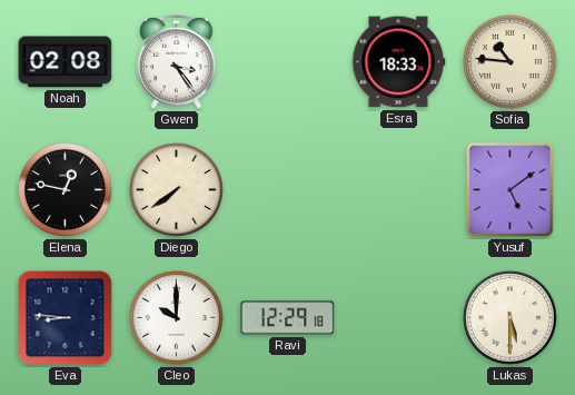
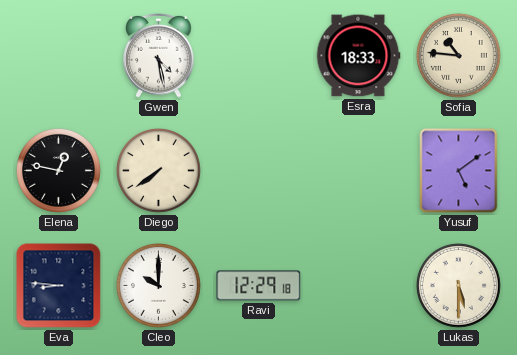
Noah: 02:08 -> none (66, 62)
Gwen: 3:24 -> 4:28 (159, 55)
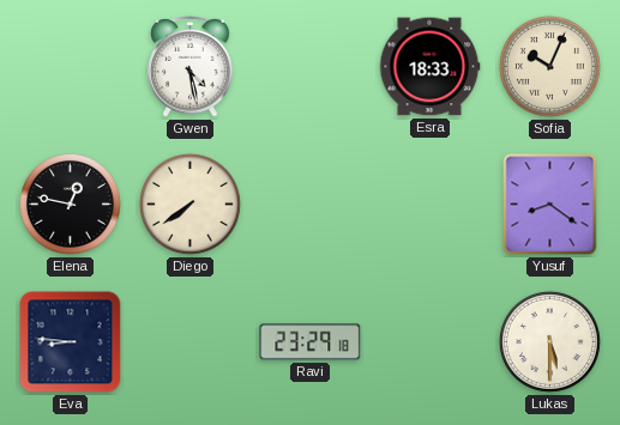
Sofia: 10:46 -> 10:04 (549, 66)
Yusuf: 5:09 -> 8:21 (550, 205)
Cleo: 10:00 -> none (158, 285)
Ravi: 12:29 -> 23:29 (311, 342)
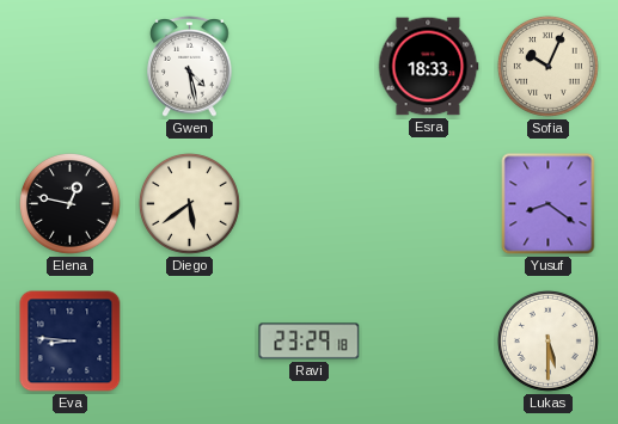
Diego: 7:39 -> 5:39 (189, 203)
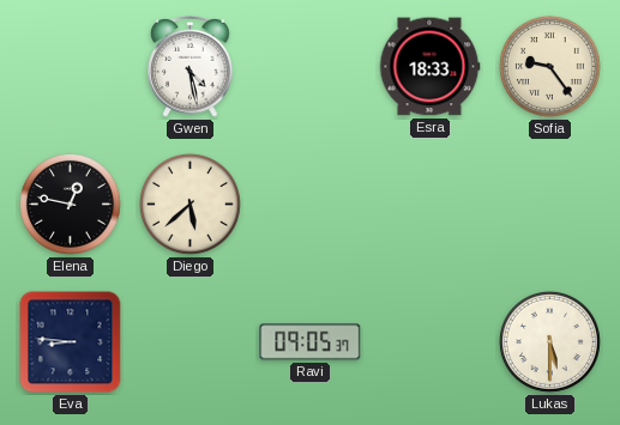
Sofia: 10:04 -> 9:24 (549, 66)
Diego: 5:39 -> 5:38 (189, 204)
Yusuf: 8:21 -> none (549, 204)
Ravi: 23:29 -> 09:05 (311, 342)
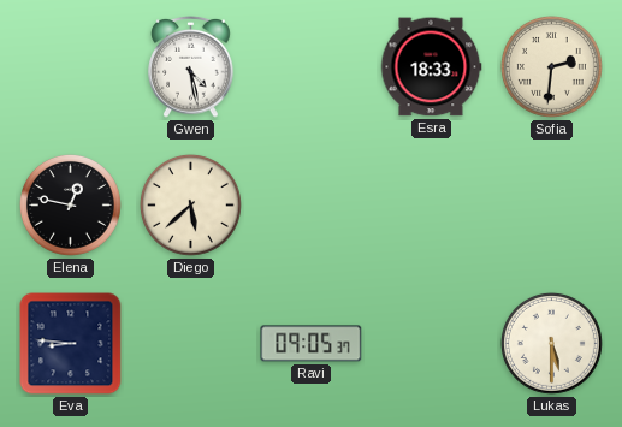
Sofia: 9:24 -> 2:31 (551, 66)
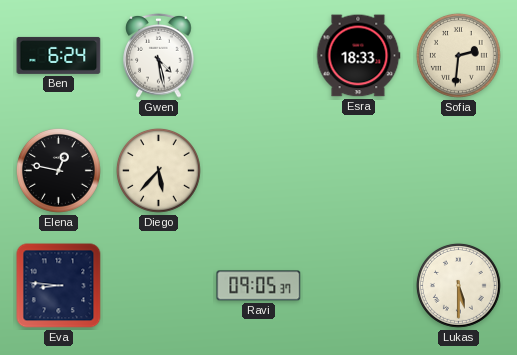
Ben: none -> 6:24 (59, 55)
Diego: 5:38 -> 5:37 (158, 170)
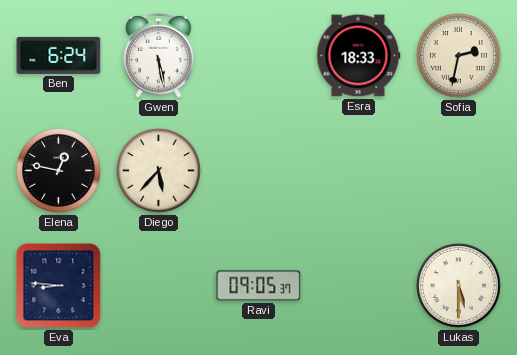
Gwen: 4:28 -> 5:28 (159, 55)
Sofia: 2:31 -> 2:32 (458, 55)
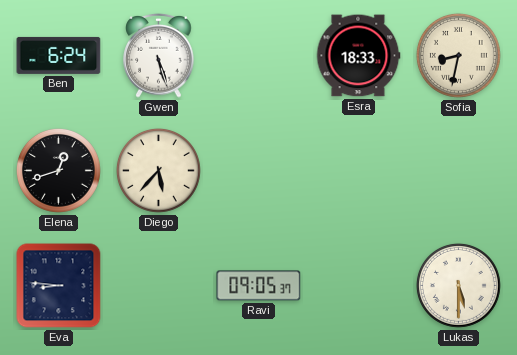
Gwen: 5:28 -> 5:27 (159, 55)
Sofia: 2:32 -> 8:32 (458, 55)
Elena: 12:47 -> 12:42 (58, 170)
